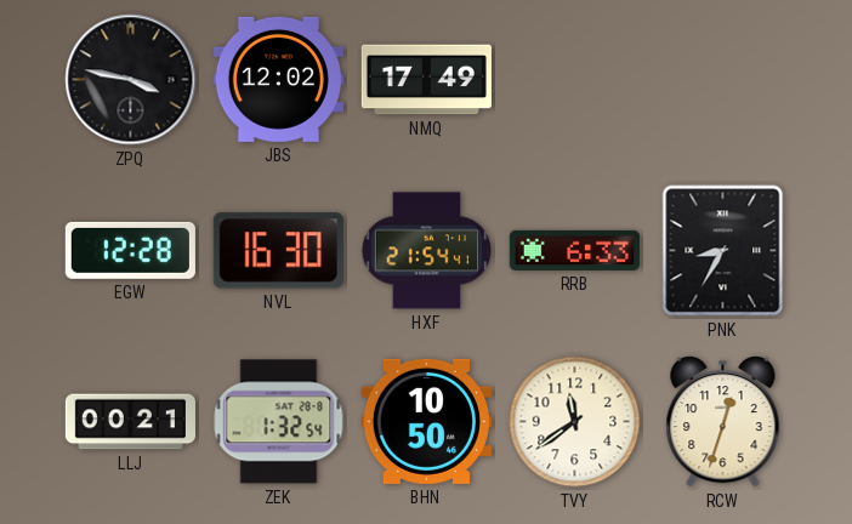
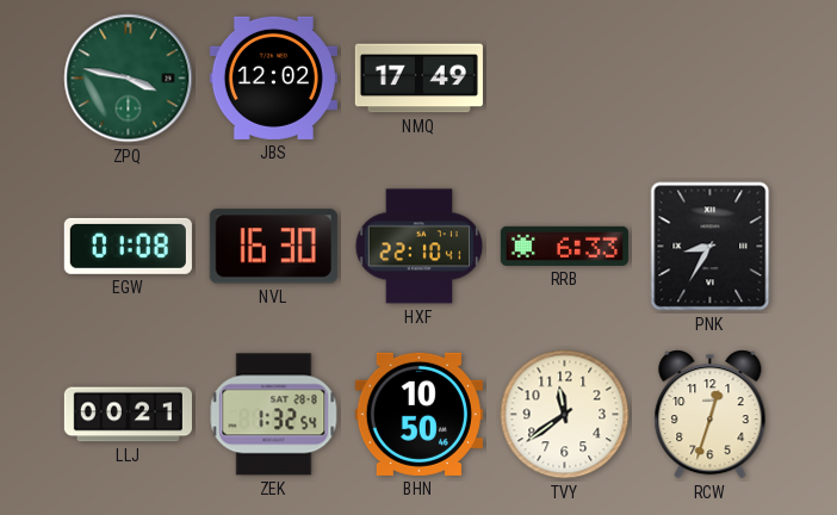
ZPQ dial: black -> green (129, 79)
EGW: 12:28 -> 01:08 (128, 246)
HXF: 21:54 -> 22:10 (420, 247)
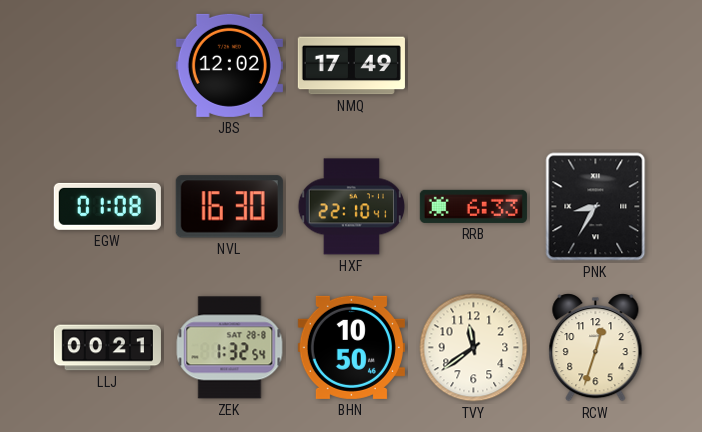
ZPQ: 3:47 -> none (129, 79)
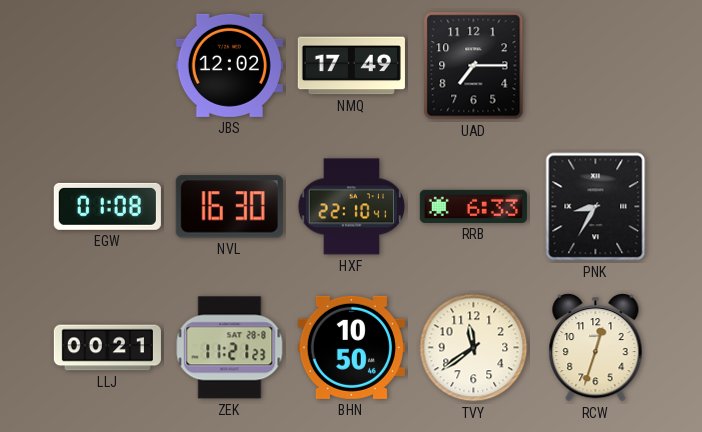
UAD: none -> 7:15 (474, 66)
ZEK: 1:32 -> 11:21 (230, 348)
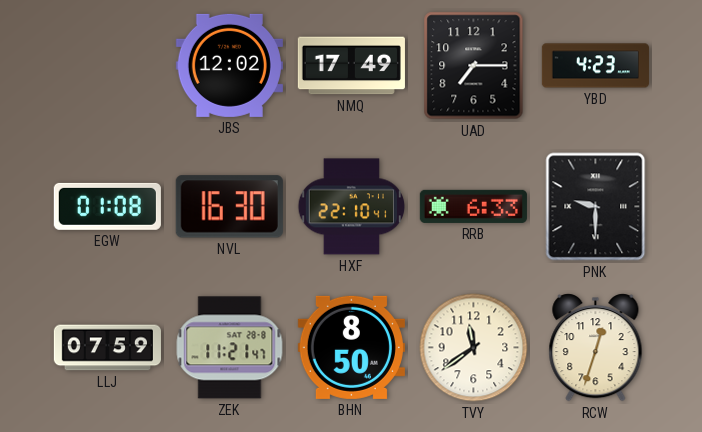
YBD: none -> 4:23 (595, 66)
PNK: 8:35 -> 9:30 (596, 207)
LLJ: 00:21 -> 07:59 (107, 348)
ZEK: 11:21:23 -> 11:21:47 (230, 348)
BHN: 10:50 -> 8:50 (351, 347)
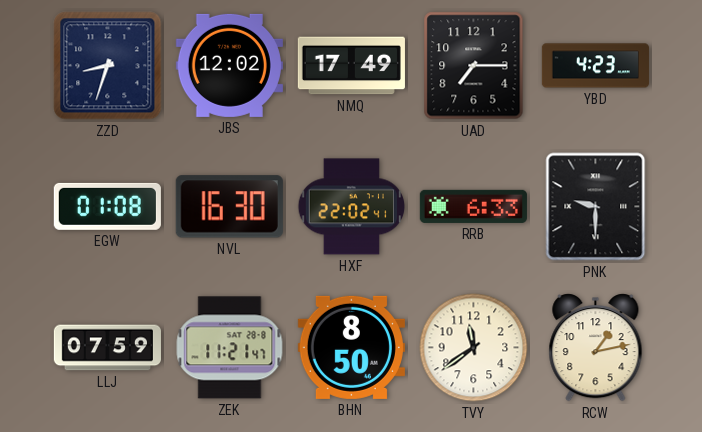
ZZD: none -> 8:33 (108, 66)
HXF: 22:10 -> 22:02 (352, 207)
RCW: 12:33 -> 1:13 (596, 348)
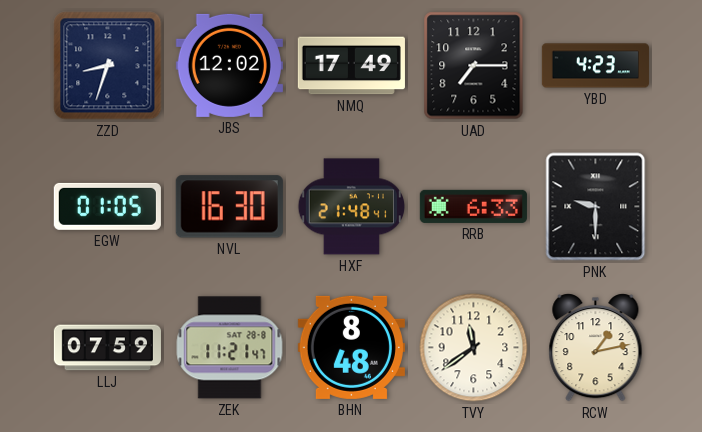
EGW: 01:08 -> 01:05 (107, 206)
HXF: 22:02 -> 21:48 (352, 207)
BHN: 8:50 -> 8:48 (351, 347)
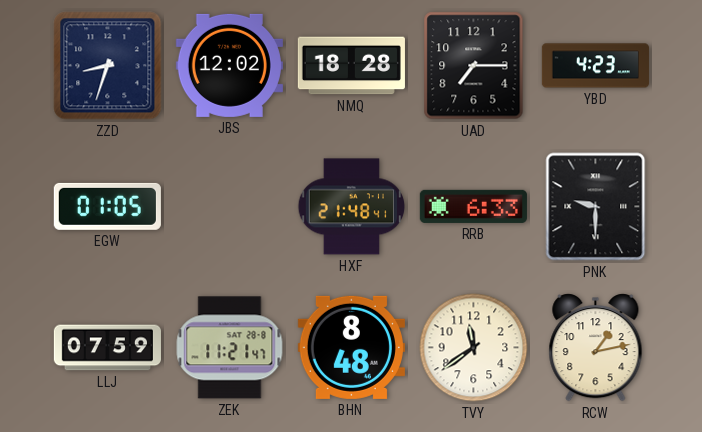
NMQ: 17:49 -> 18:28 (351, 66)
NVL: 16:30 -> none (229, 207)
